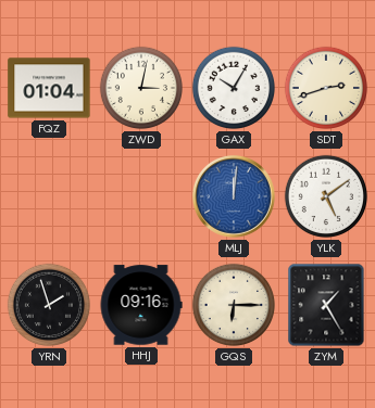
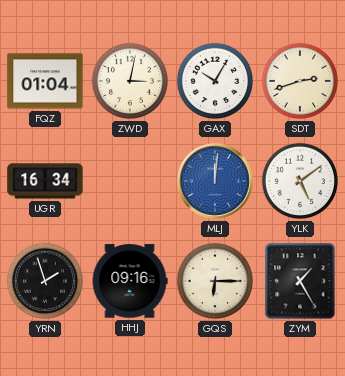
UGR: none -> 16:34 (45, 181)
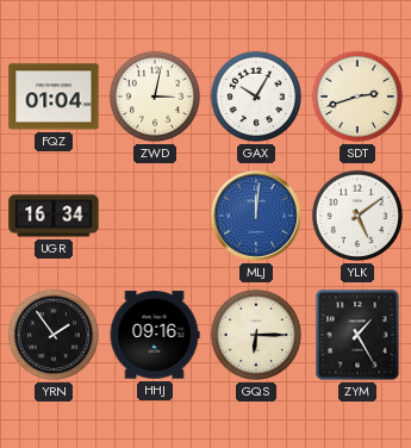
YRN: 1:57 -> 1:54 (54, 335)
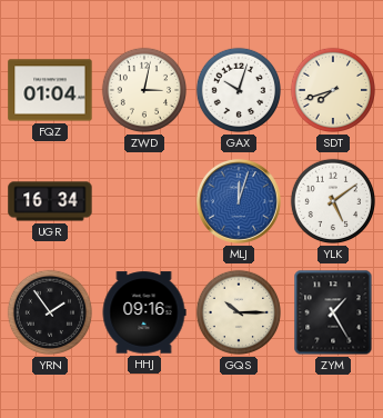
GAX: 10:05 -> 10:03 (239, 90)
SDT: 2:42 -> 7:42 (333, 90)
MLJ: 12:01 -> 12:03 (239, 201)
GQS: 6:15 -> 10:15 (239, 312)
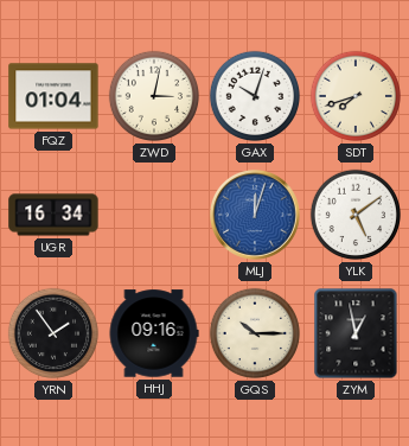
ZYM: 1:25 -> 12:58 (356, 333)
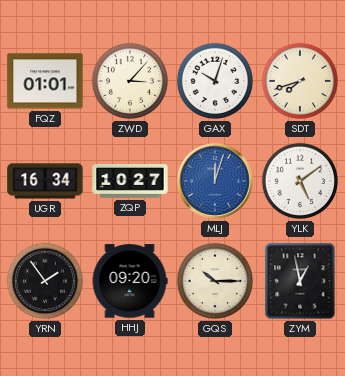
FQZ: 01:04 -> 01:01 (45, 81)
ZWD: 3:02 -> 3:07 (130, 81)
ZQP: none -> 10:27 (130, 182)
HHJ: 09:16 -> 09:20 (130, 281)
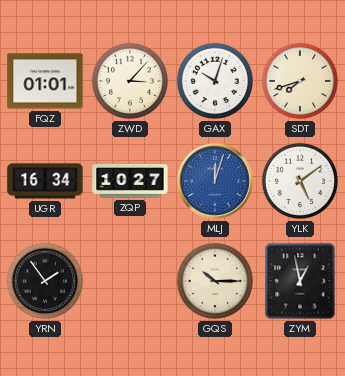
HHJ: 09:20 -> none (130, 281)
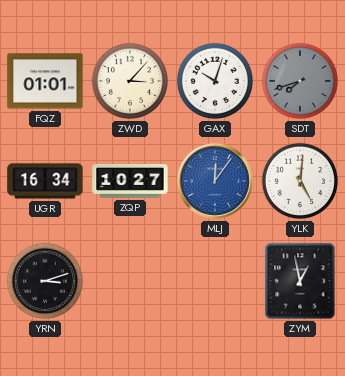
SDT dial: cream -> grey (300, 81)
MLJ: 12:03 -> 12:06 (215, 181)
YLK: 5:09 -> 5:01 (300, 181)
YRN: 1:54 -> 3:12 (45, 281)
GQS: 10:15 -> none (215, 281)
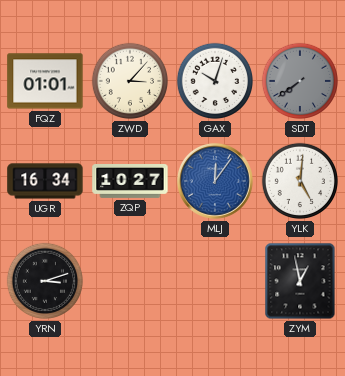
SDT: 7:42 -> 7:39 (300, 81)
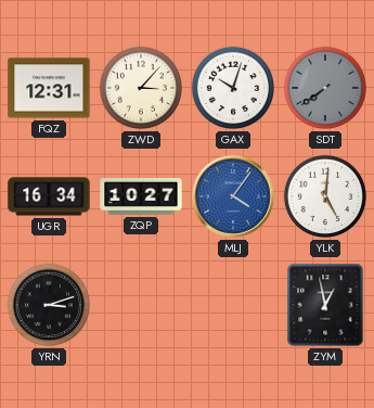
FQZ: 01:01 -> 12:31 (49, 88)
MLJ: 12:06 -> 4:06 (233, 196)
